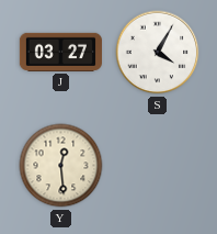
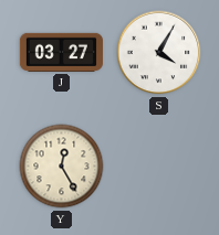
Y: 12:29 -> 12:25 (62, 167)
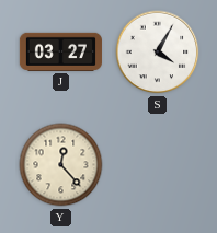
Y: 12:25 -> 12:23 (61, 165)
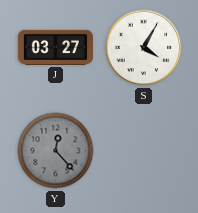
Y dial: cream -> grey (56, 151)
